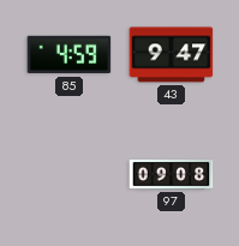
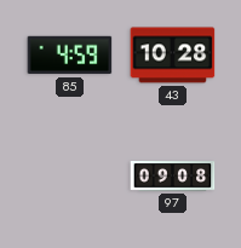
43: 9:47 -> 10:28 (173, 56)
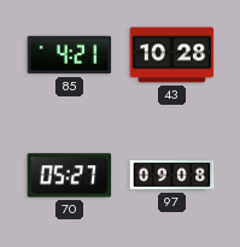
85: 4:59 -> 4:21 (70, 55)
70: none -> 05:27 (70, 176)
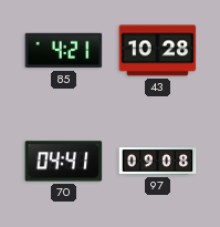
70: 05:27 -> 04:41 (64, 162)
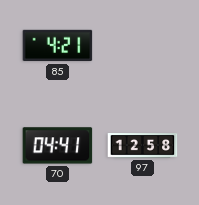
43: 10:28 -> none (158, 51)
97: 09:08 -> 12:58 (143, 146)
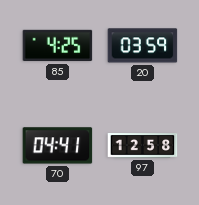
85: 4:21 -> 4:25 (58, 46)
20: none -> 03:59 (143, 46)
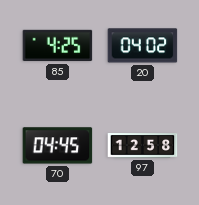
20: 03:59 -> 04:02 (143, 46)
70: 04:41 -> 04:45 (58, 146)
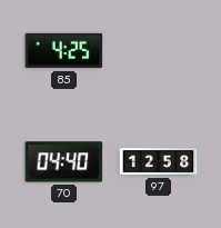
20: 04:02 -> none (143, 46)
70: 04:45 -> 04:40 (64, 162)
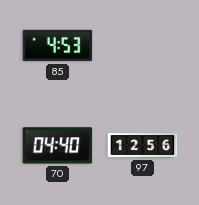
85: 4:25 -> 4:53 (58, 46)
97: 12:58 -> 12:56 (143, 146)
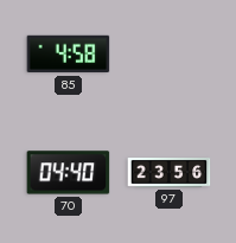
85: 4:53 -> 4:58 (69, 55)
97: 12:56 -> 23:56 (170, 173)
